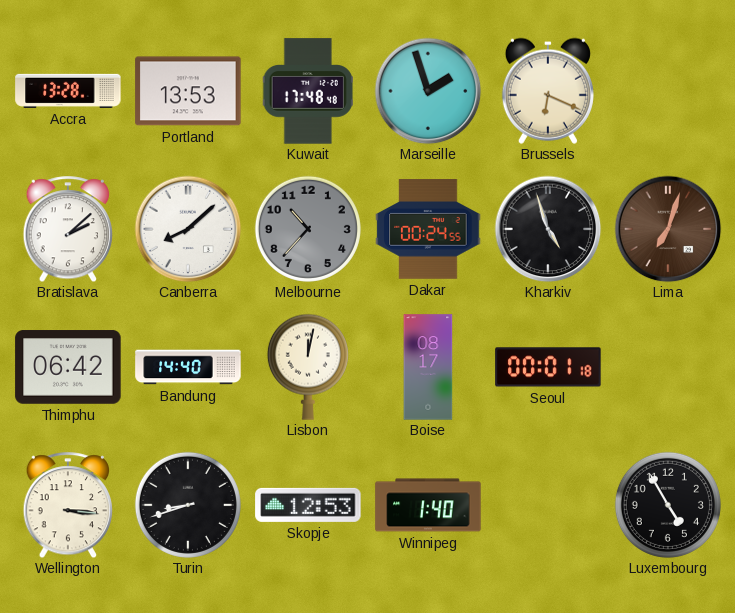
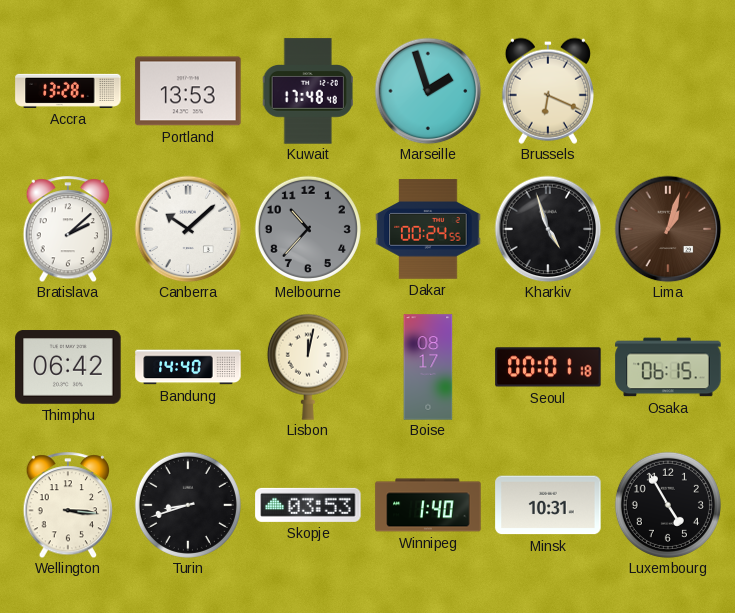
Canberra: 8:08 -> 10:08 (188, 229)
Lima: 7:03 -> 1:03 (668, 229)
Osaka: none -> 06:15 (668, 367)
Skopje: 12:53 -> 03:53 (308, 505)
Minsk: none -> 10:31 (548, 505)
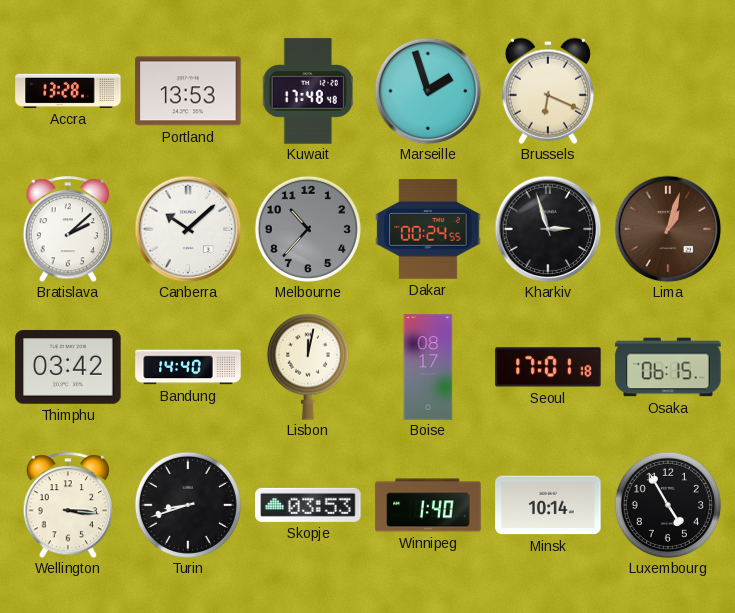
Kharkiv: 4:57 -> 2:57 (548, 229)
Thimphu: 06:42 -> 03:42 (68, 367)
Seoul: 00:01 -> 17:01 (548, 367)
Minsk: 10:31 -> 10:14 (548, 505)
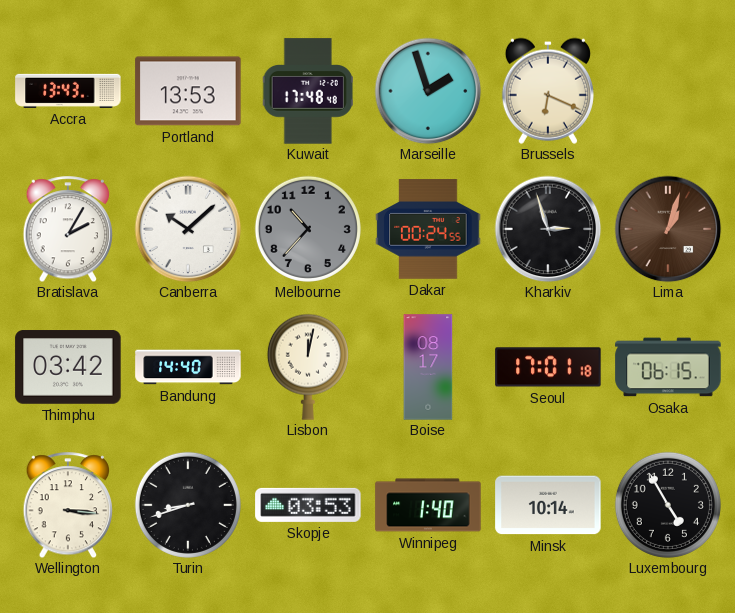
Accra: 13:28 -> 13:43 (68, 91)
Bratislava: 2:08 -> 2:05 (68, 229)
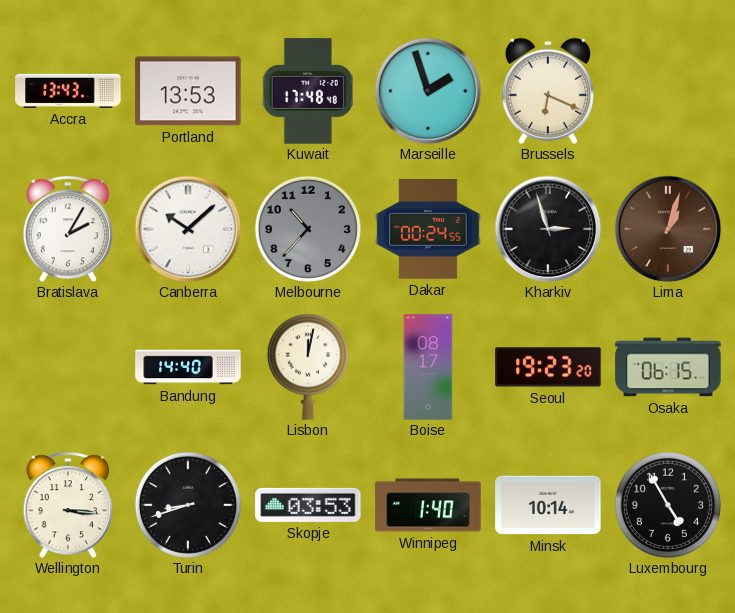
Thimphu: 03:42 -> none (68, 367)
Seoul: 17:01 -> 19:23 (548, 367)
